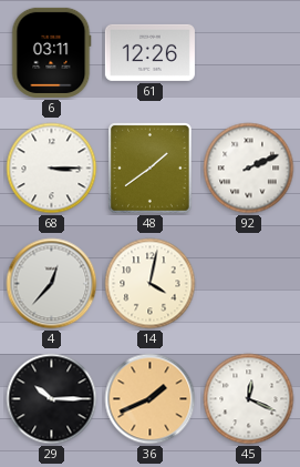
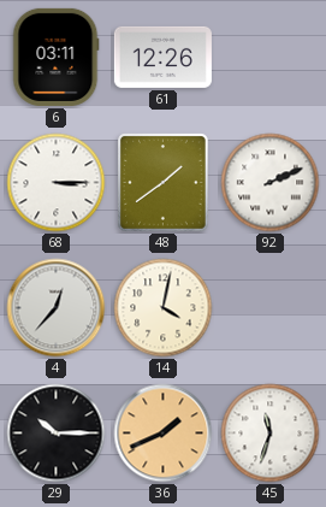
45: 12:19 -> 11:33 (271, 434)
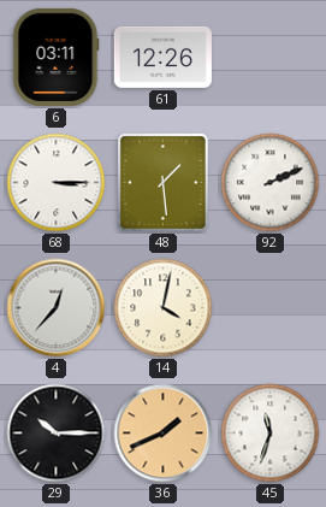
48: 1:39 -> 1:29 (164, 183)
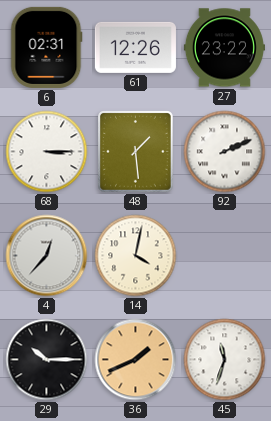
6: 03:11 -> 02:31 (47, 47)
27: none -> 23:22 (224, 48)
